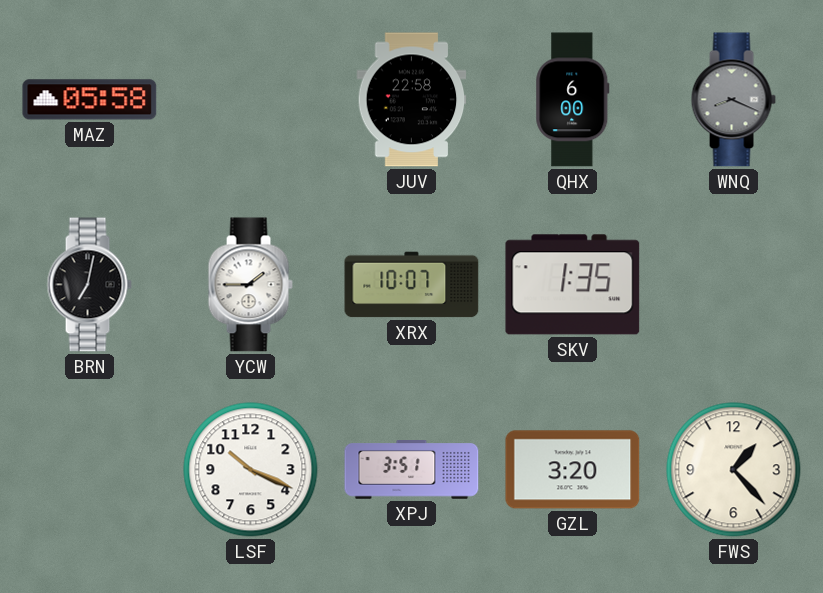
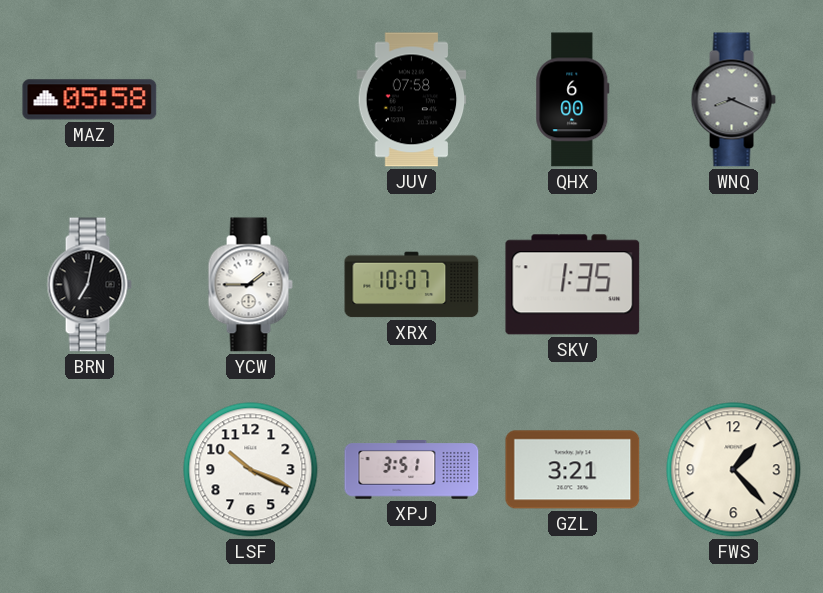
JUV: 22:58 -> 07:58 (412, 100)
GZL: 3:20 -> 3:21 (573, 470)
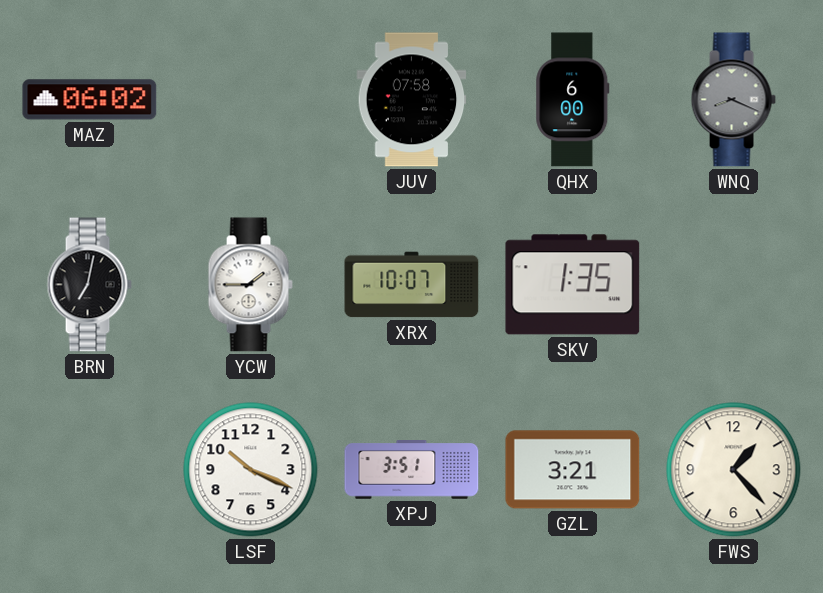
MAZ: 05:58 -> 06:02 (90, 100)
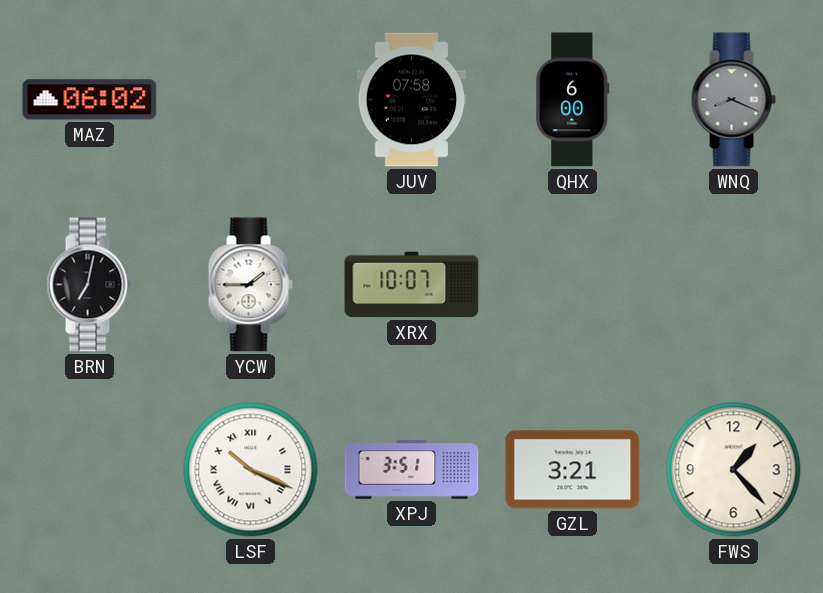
SKV: 1:35 -> none (573, 285)
LSF numerals: Arabic -> Roman (251, 470)
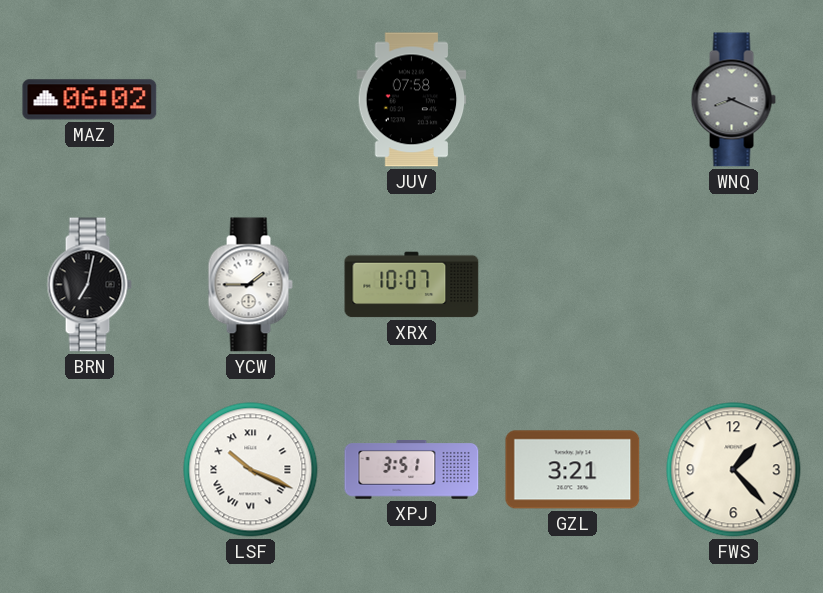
QHX: 6:00 -> none (573, 100)
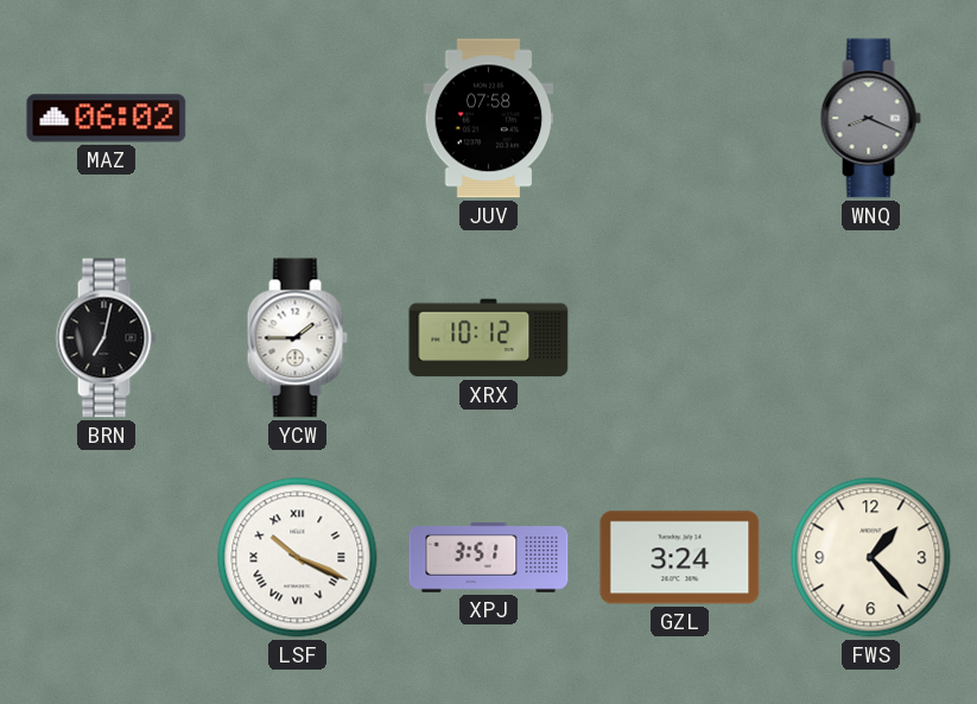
XRX: 10:07 -> 10:12 (489, 338)
GZL: 3:21 -> 3:24 (680, 558)
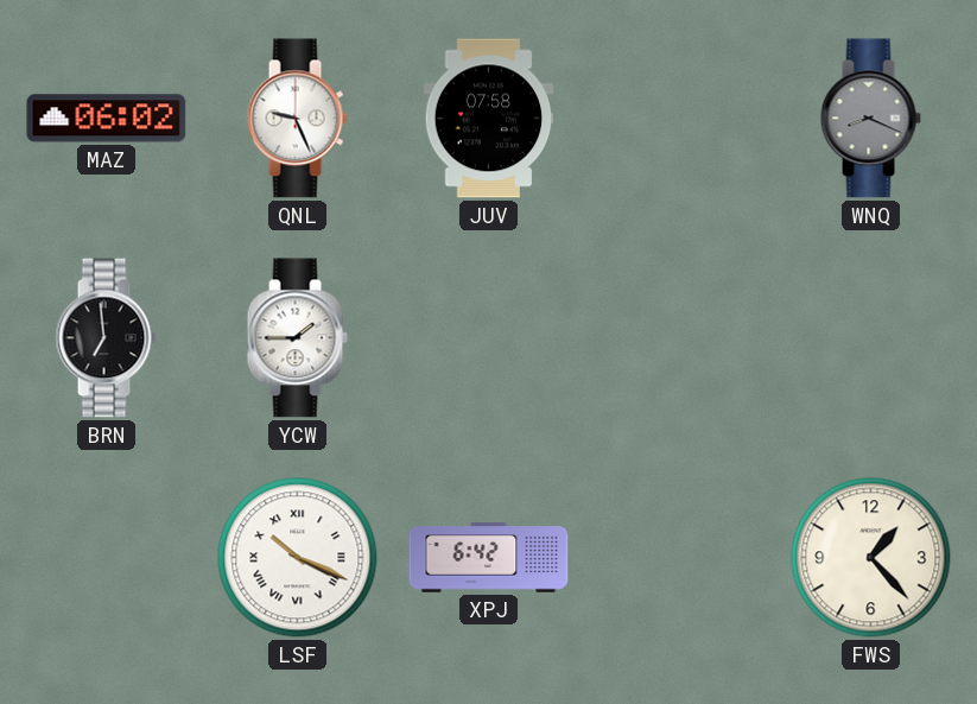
QNL: none -> 9:26 (297, 119)
BRN: 7:02 -> 6:59 (106, 338)
XRX: 10:12 -> none (489, 338)
XPJ: 3:51 -> 6:42 (489, 558)
GZL: 3:24 -> none (680, 558)
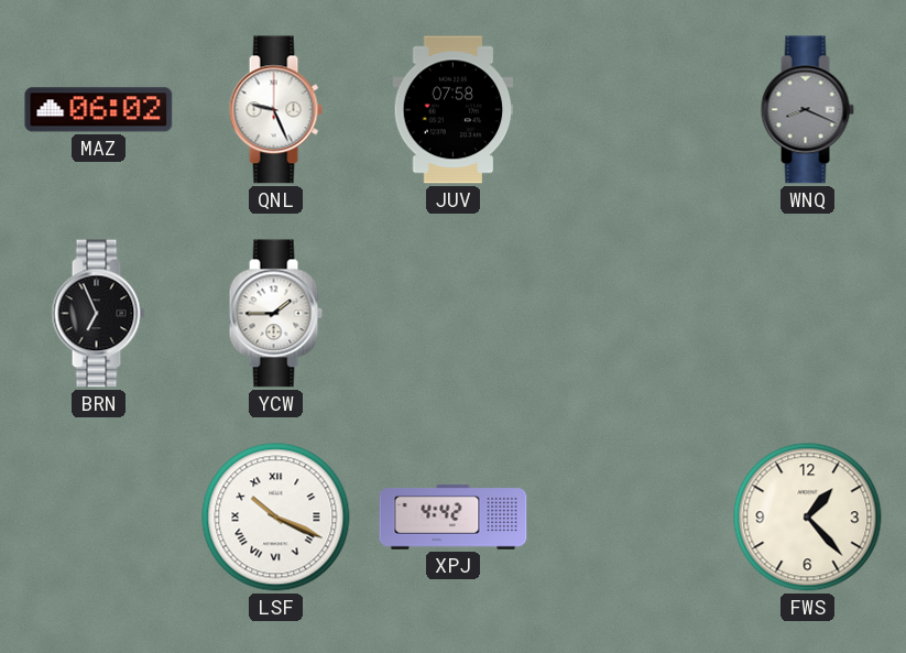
BRN: 6:59 -> 6:56 (98, 314)
XPJ: 6:42 -> 4:42 (454, 518)
